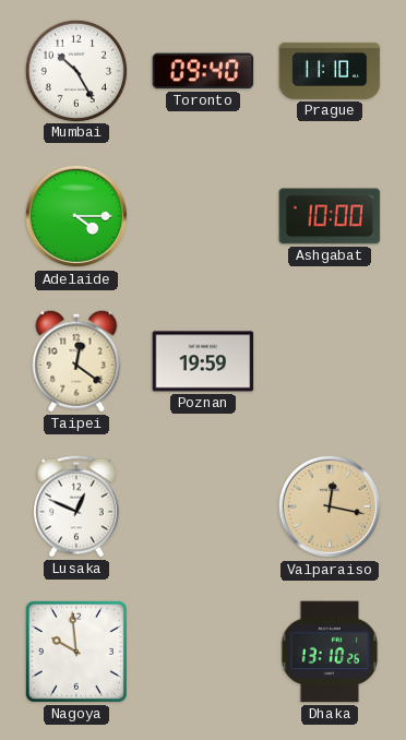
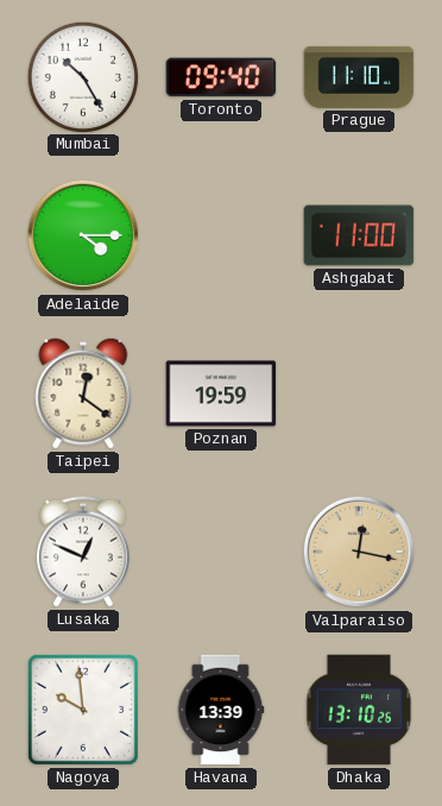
Ashgabat: 10:00 -> 11:00 (359, 235)
Havana: none -> 13:39 (221, 710)
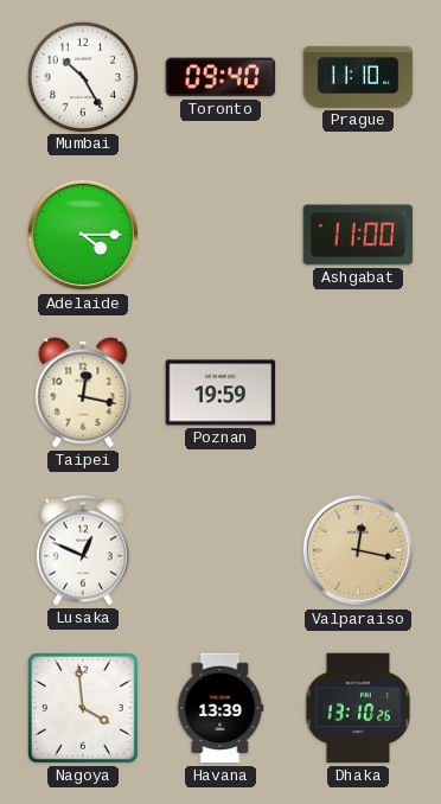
Taipei: 12:21 -> 12:17 (83, 393)
Nagoya: 9:59 -> 3:59 (83, 708)
